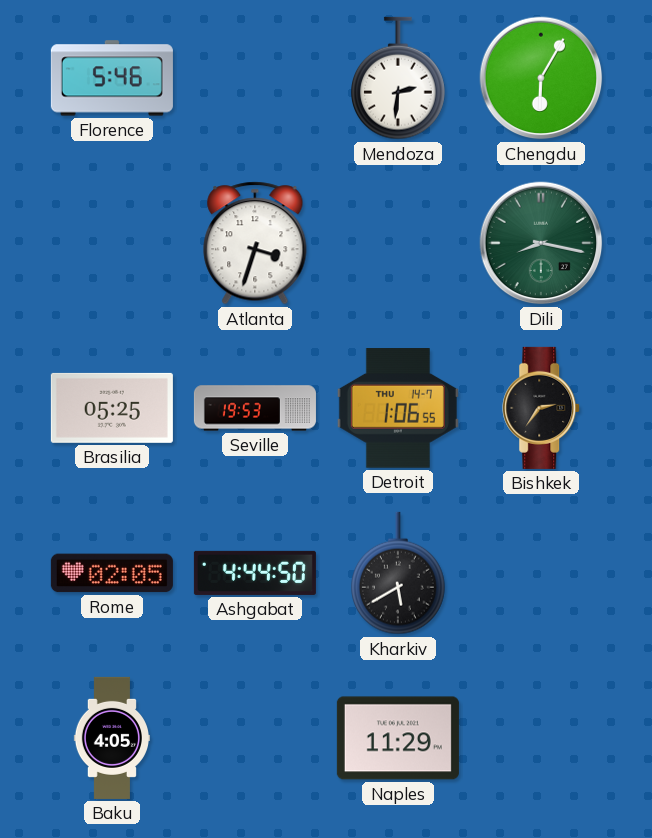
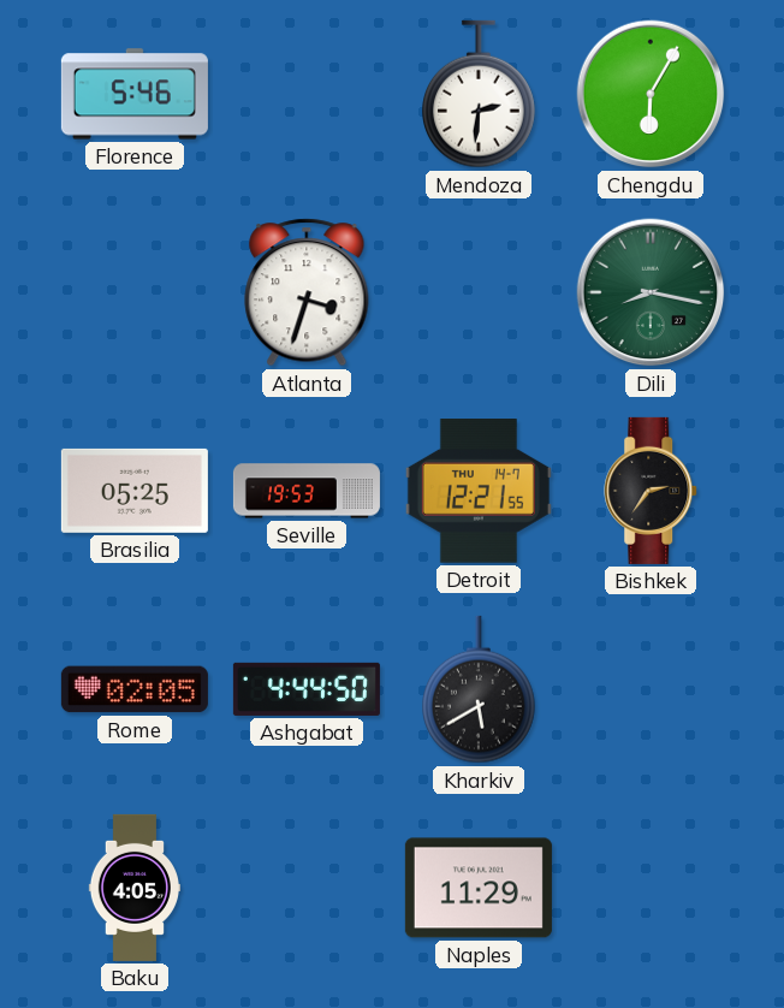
Detroit: 1:06 -> 12:21 (479, 491)
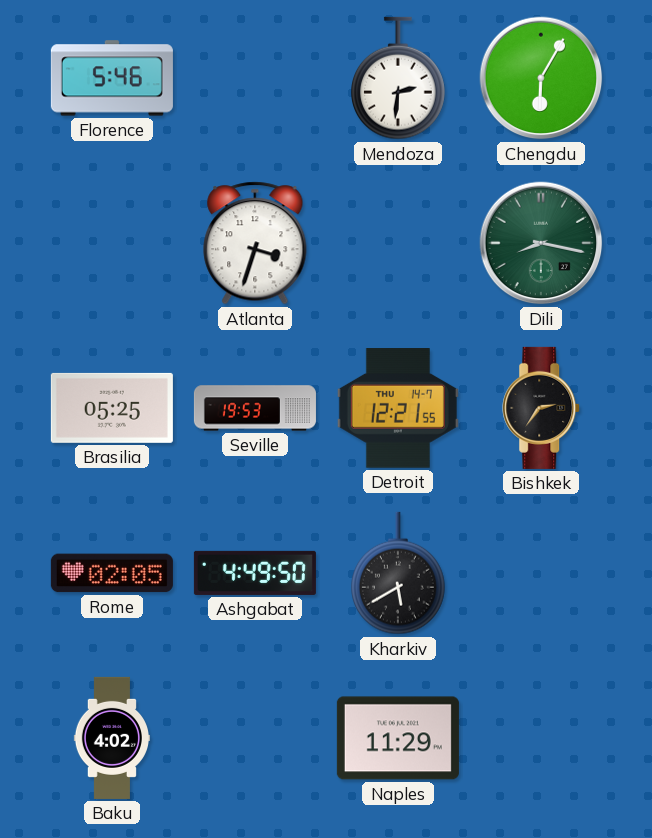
Ashgabat: 4:44 -> 4:49 (255, 573)
Baku: 4:05 -> 4:02 (111, 738)
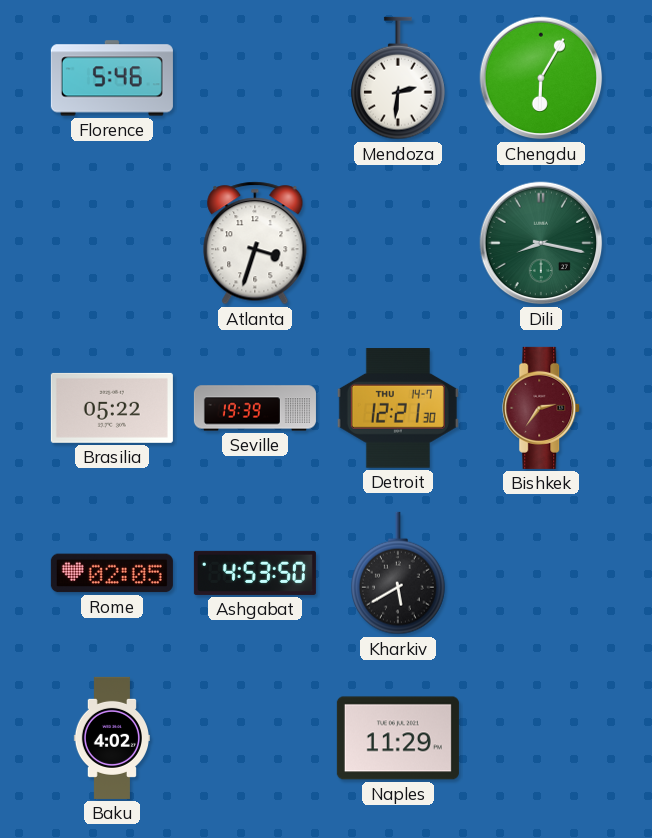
Brasilia: 05:25 -> 05:22 (112, 408)
Seville: 19:53 -> 19:39 (255, 408)
Detroit: 12:21:55 -> 12:21:30 (398, 408)
Bishkek dial: black -> burgundy (542, 408)
Ashgabat: 4:49 -> 4:53 (255, 573)
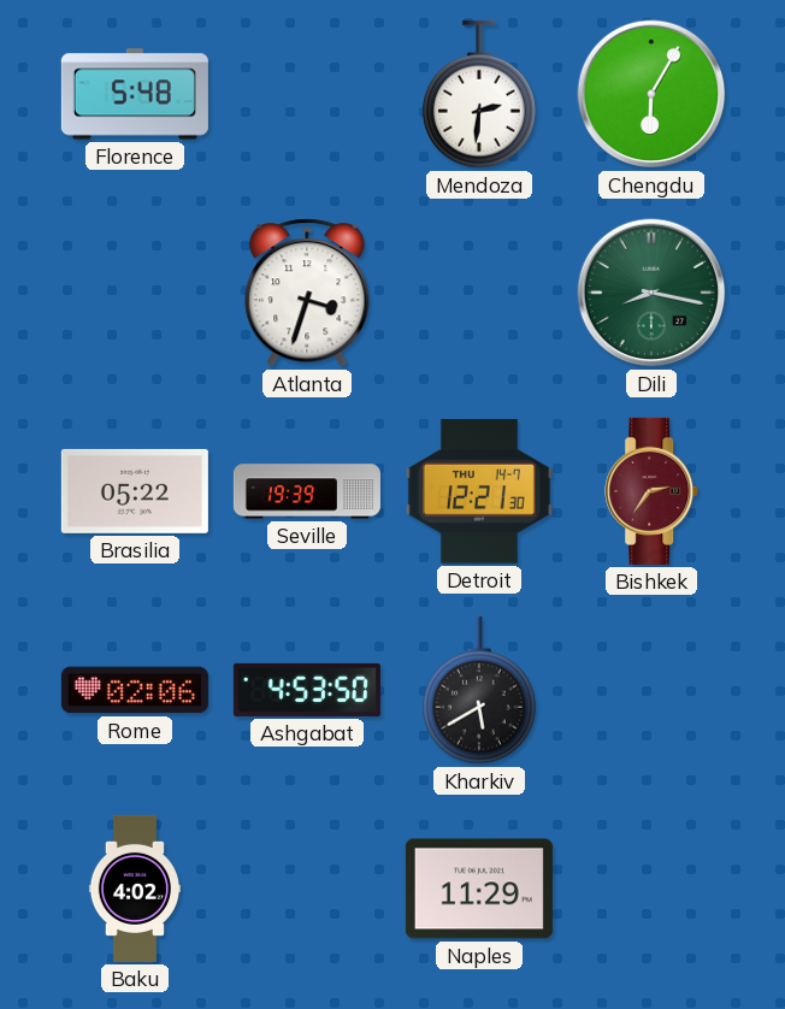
Florence: 5:46 -> 5:48 (135, 94)
Rome: 02:05 -> 02:06 (135, 690)
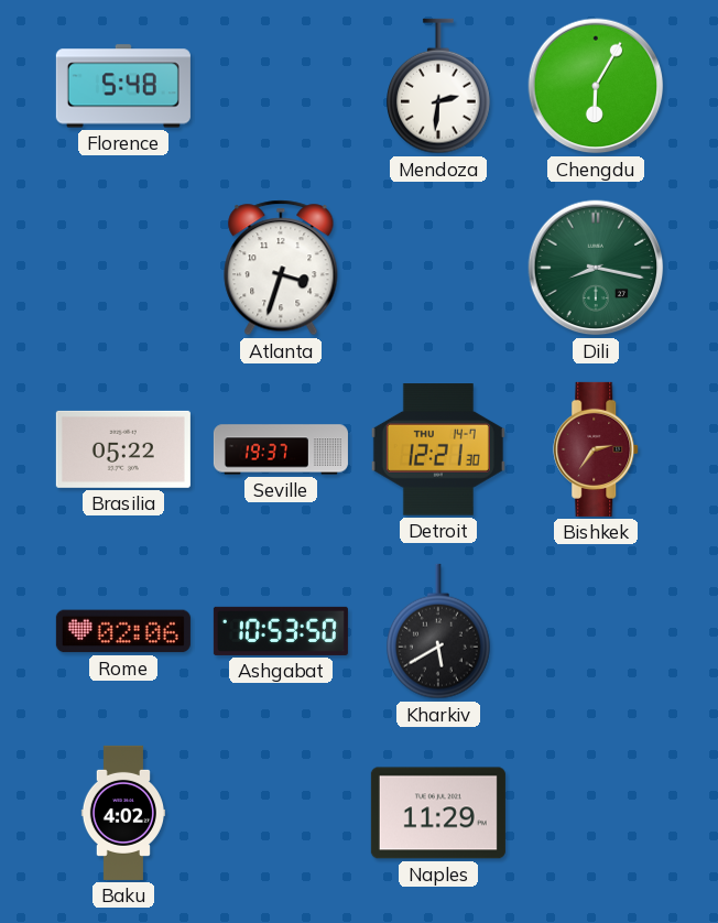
Seville: 19:39 -> 19:37 (281, 449)
Ashgabat: 4:53 -> 10:53 (281, 631)
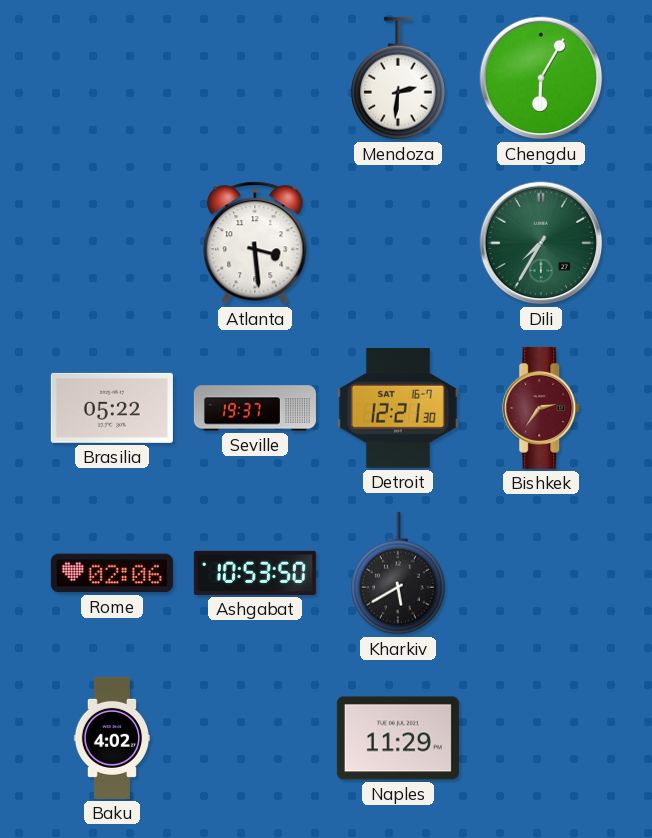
Florence: 5:48 -> none (123, 86)
Atlanta: 3:33 -> 3:29 (255, 243)
Dili: 8:17 -> 7:35 (541, 243)
Detroit date: THU 14-7 -> SAT 16-7 (398, 408)
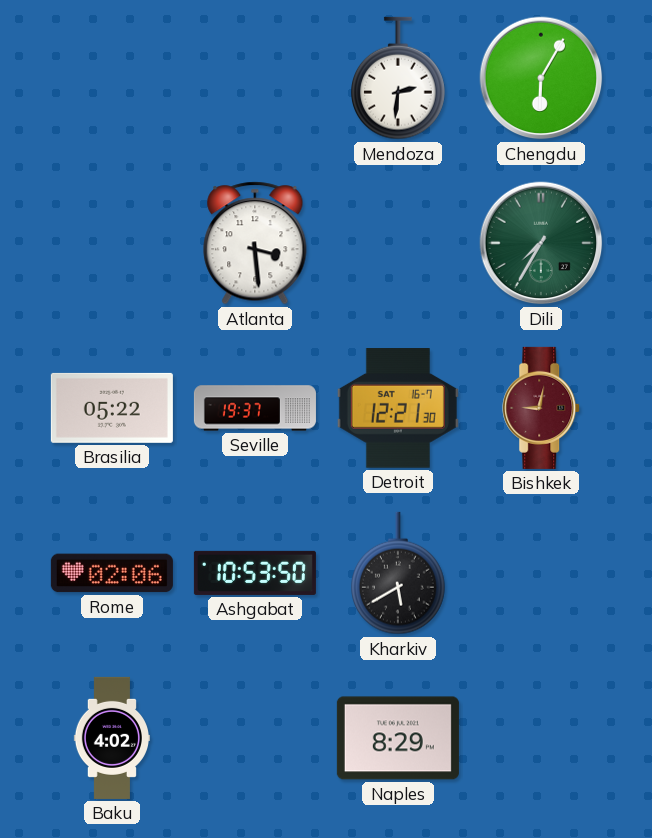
Bishkek: 2:36 -> 9:02 (542, 408)
Naples: 11:29 -> 8:29 (398, 738)
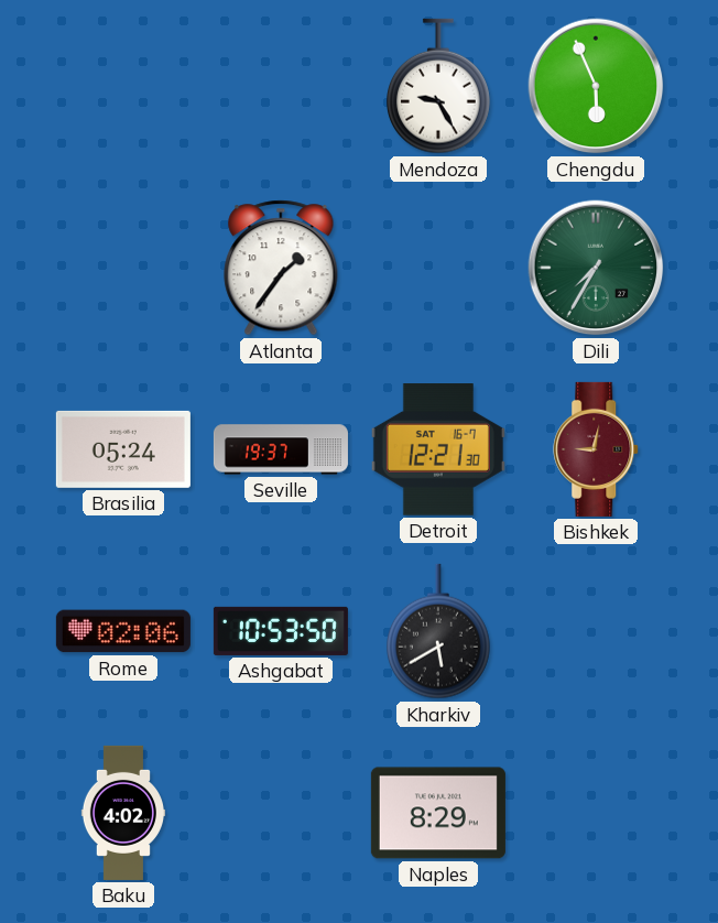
Mendoza: 2:31 -> 9:25 (439, 86)
Chengdu: 6:05 -> 5:56 (596, 86)
Atlanta: 3:29 -> 1:36 (281, 268)
Brasilia: 05:22 -> 05:24 (123, 449)
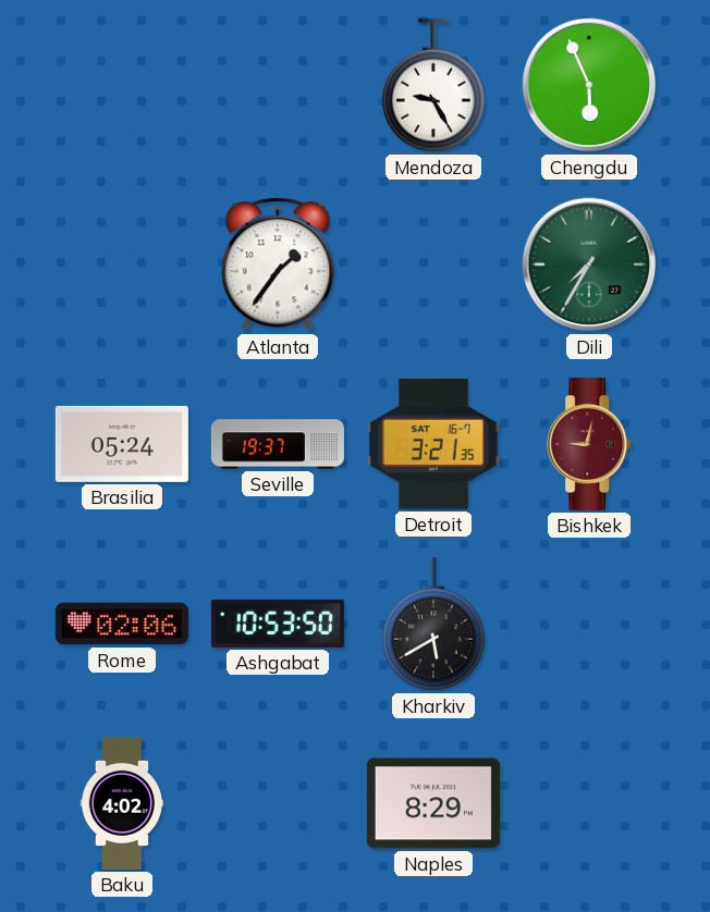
Detroit: 12:21 -> 3:21 (433, 444)
